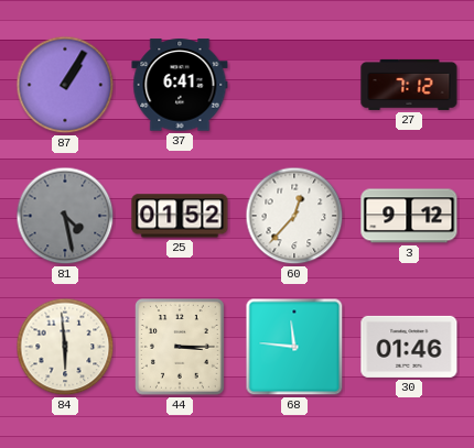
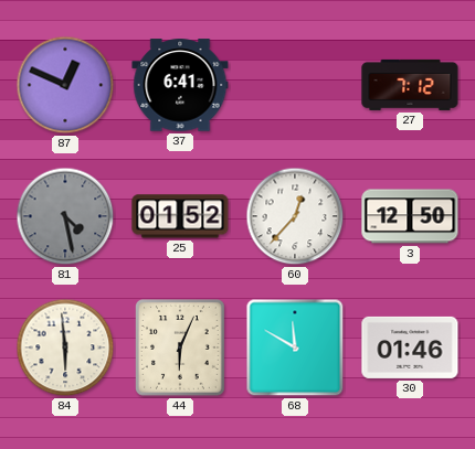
87: 1:05 -> 12:49 (65, 85)
3: 9:12 -> 12:50 (410, 216)
44: 3:15 -> 6:04 (181, 349)
68: 11:46 -> 11:50 (295, 348)
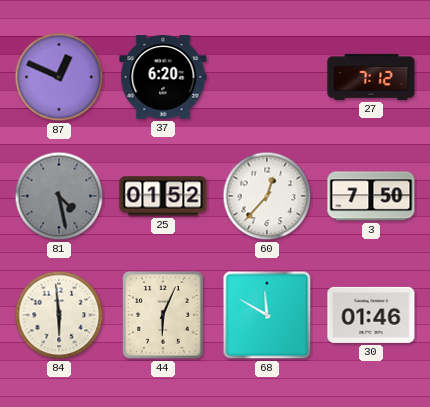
37: 6:41 -> 6:20 (163, 77)
3: 12:50 -> 7:50 (371, 196)
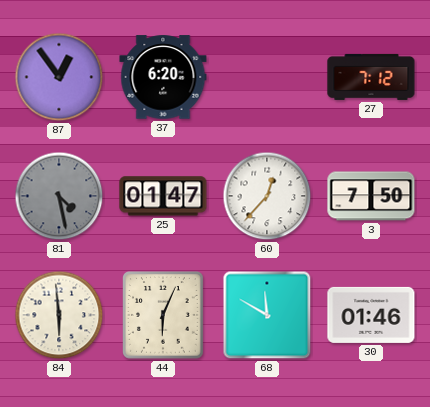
87: 12:49 -> 12:54 (59, 77)
25: 01:52 -> 01:47 (163, 196)
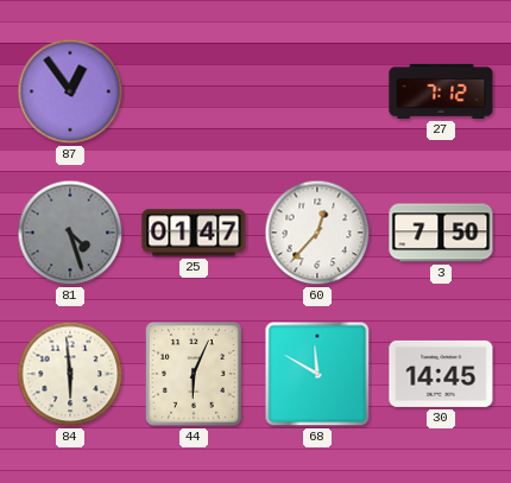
37: 6:20 -> none (163, 77)
81: 4:28 -> 4:27 (70, 233)
30: 01:46 -> 14:45 (441, 374)
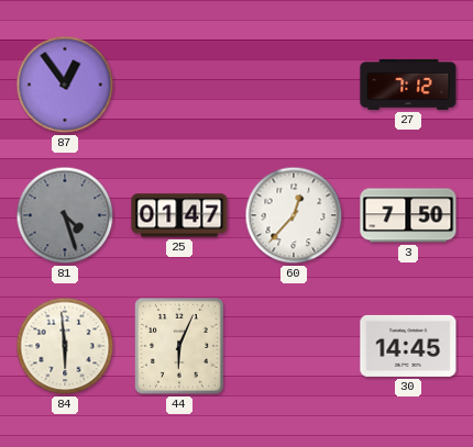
68: 11:50 -> none (317, 374)
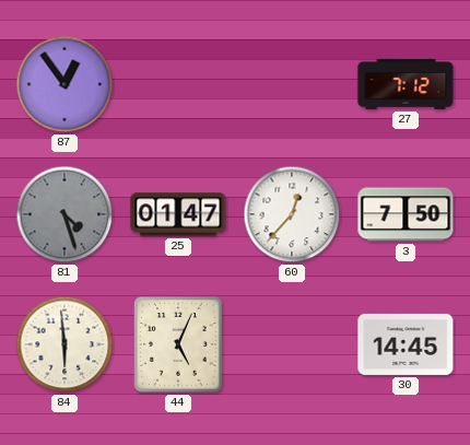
44: 6:04 -> 5:04 (179, 346)
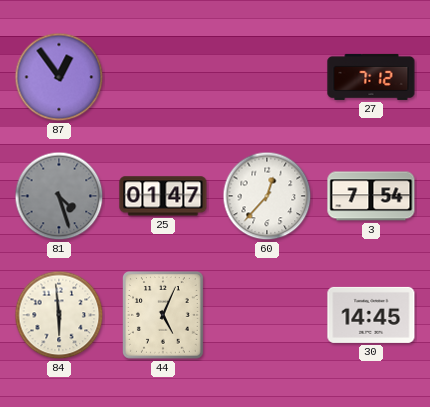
3: 7:50 -> 7:54 (371, 196)
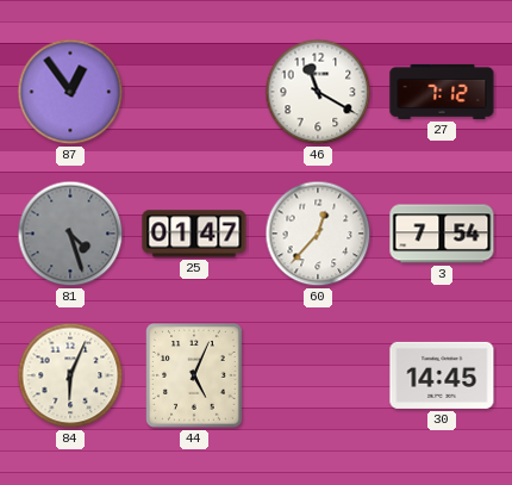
46: none -> 11:20 (318, 92)
84: 5:59 -> 6:04 (70, 375)
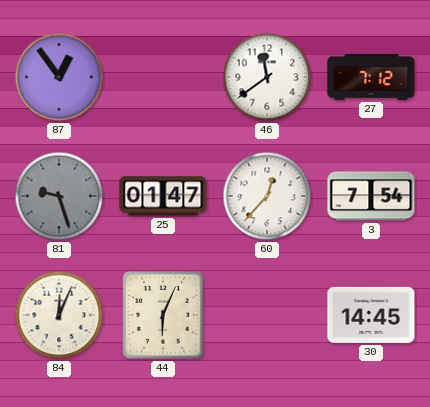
46: 11:20 -> 11:39 (267, 77)
81: 4:27 -> 9:27 (59, 196)
84: 6:04 -> 12:04 (59, 315)
44: 5:04 -> 6:04 (164, 316)
